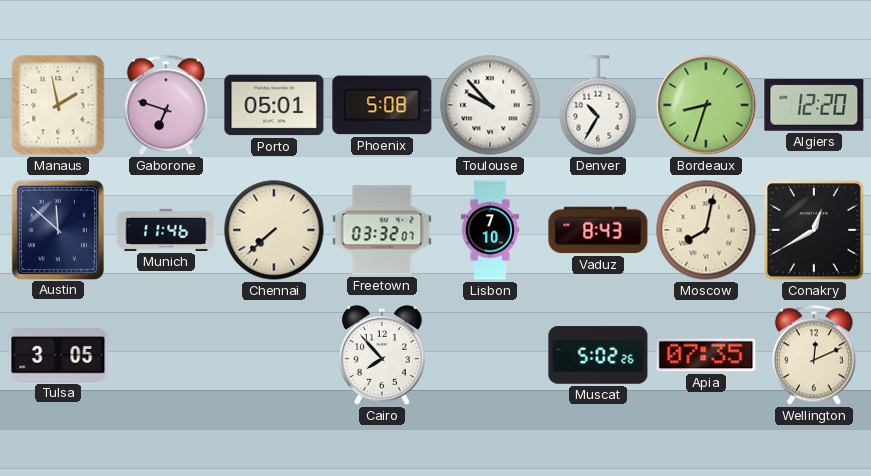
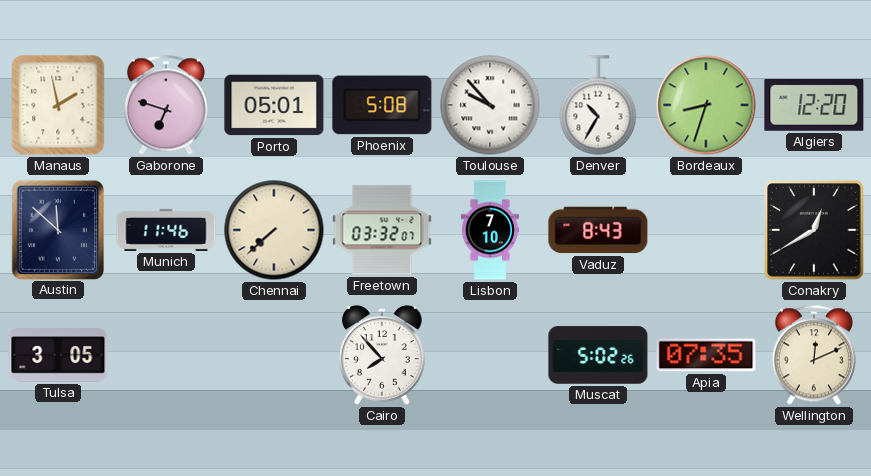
Moscow: 8:02 -> none (706, 230)
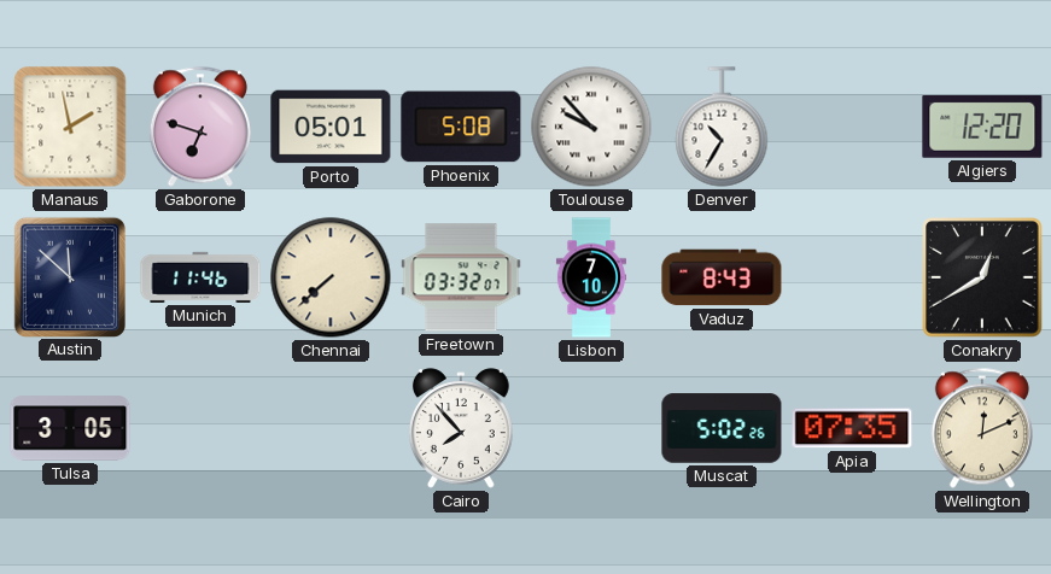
Bordeaux: 8:33 -> none (706, 105)
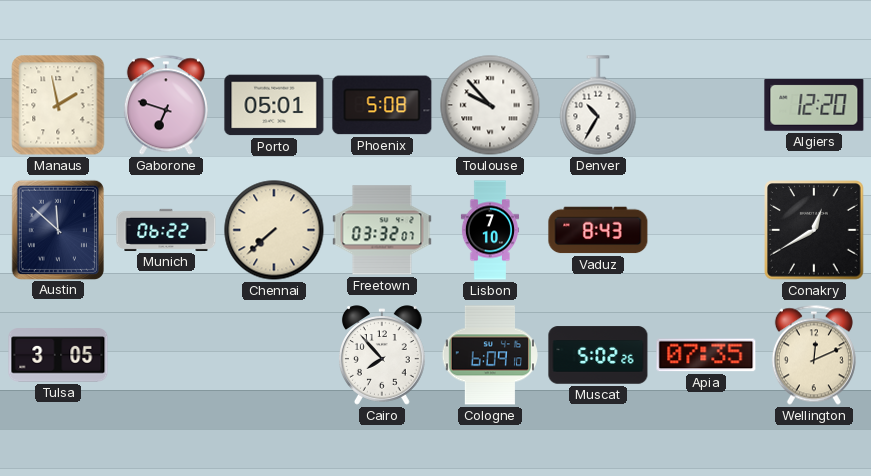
Munich: 11:46 -> 06:22 (166, 230)
Cologne: none -> 6:09 (489, 355)
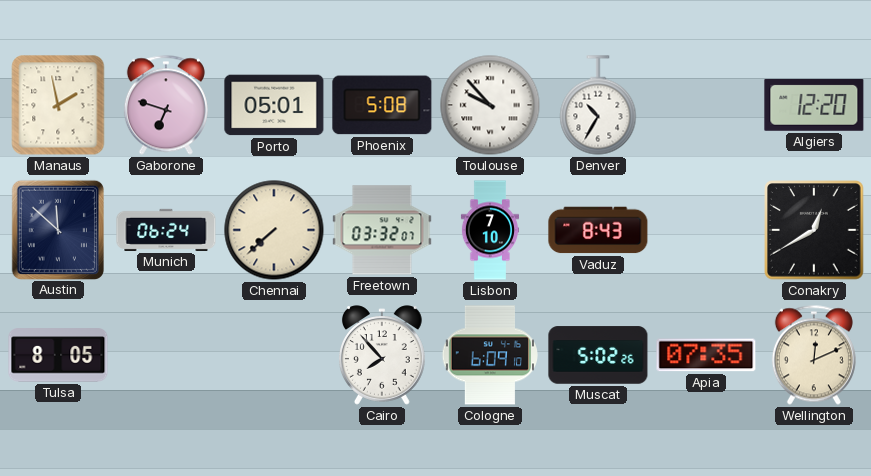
Munich: 06:22 -> 06:24 (166, 230)
Tulsa: 3:05 -> 8:05 (58, 355)
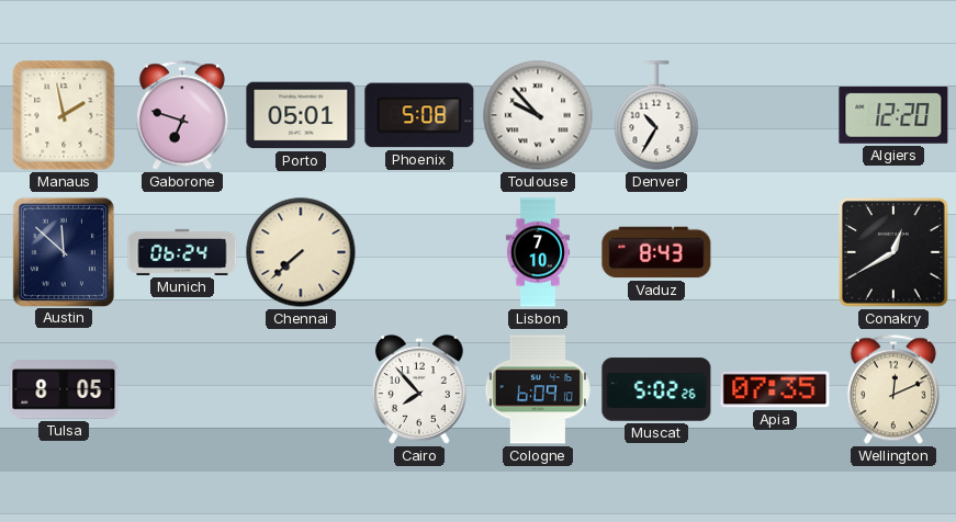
Freetown: 03:32 -> none (382, 230)
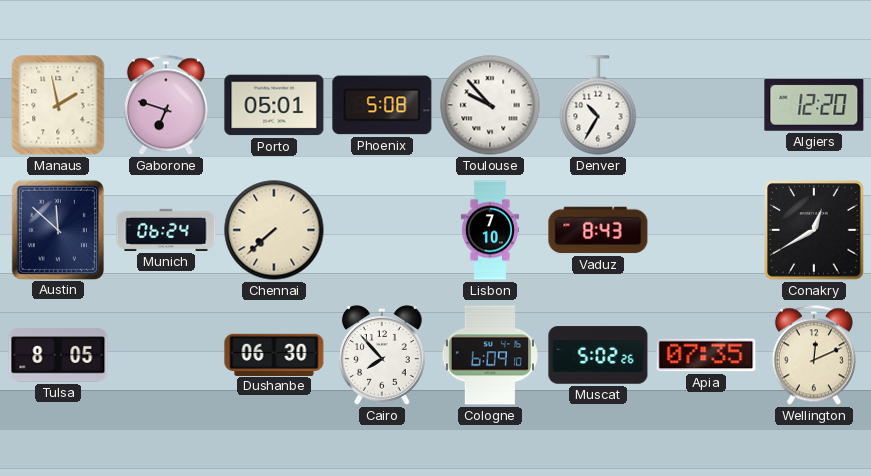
Dushanbe: none -> 06:30 (274, 354)
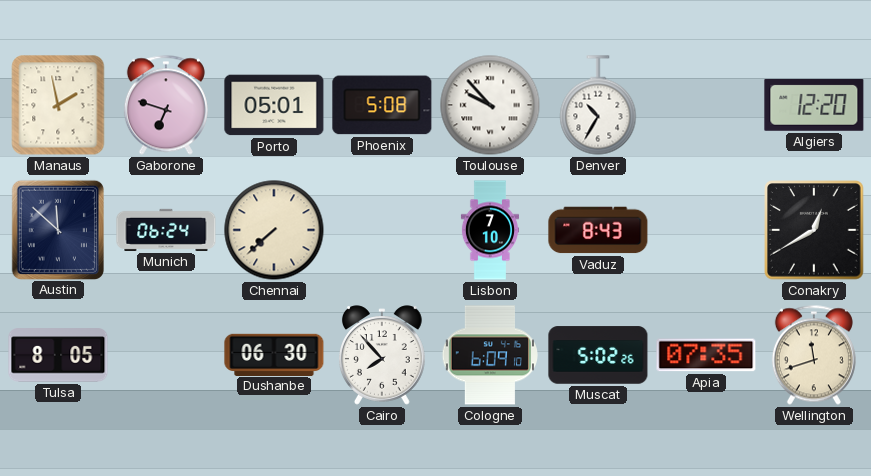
Wellington: 12:11 -> 11:42 (814, 355)
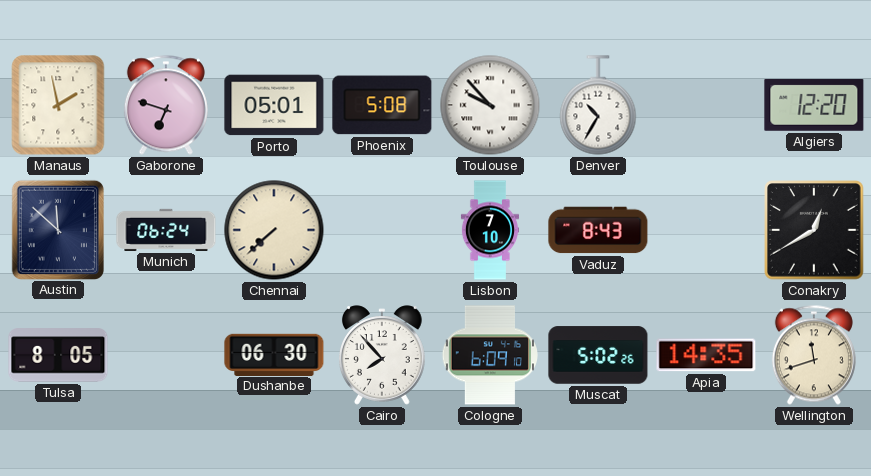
Apia: 07:35 -> 14:35 (706, 355)
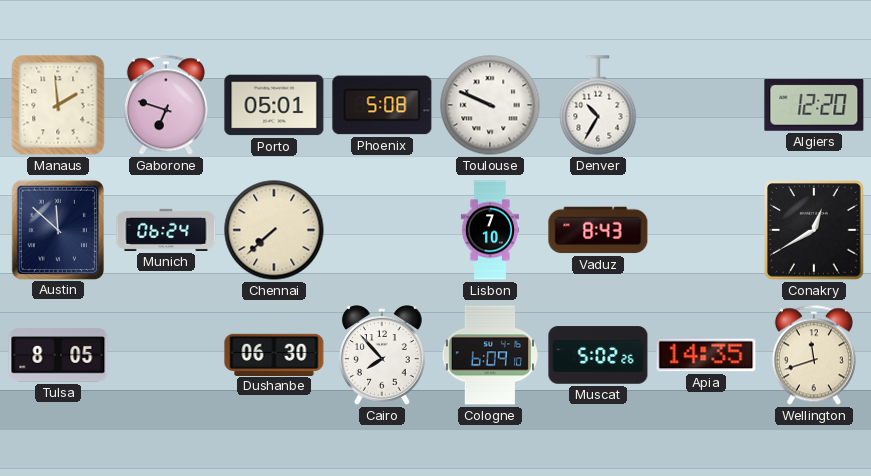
Manaus: 1:58 -> 1:59 (58, 105)
Toulouse: 9:53 -> 9:49 (490, 105)
